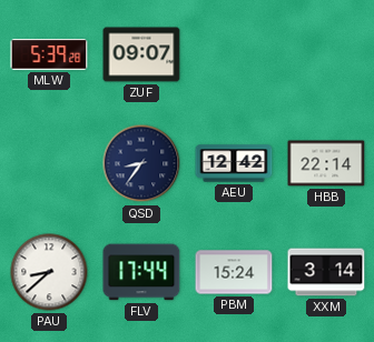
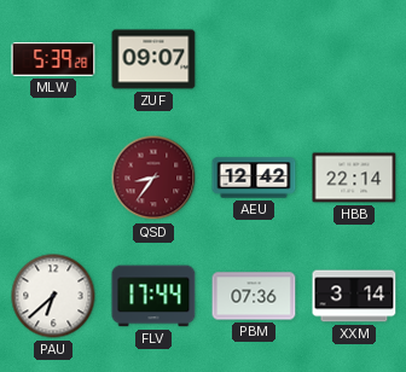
QSD dial: navy -> burgundy (153, 178)
PAU: 8:38 -> 6:38 (53, 296)
PBM: 15:24 -> 07:36 (254, 296)
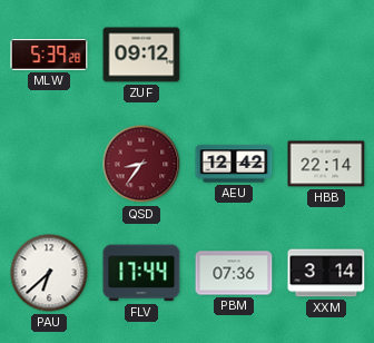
ZUF: 09:07 -> 09:12 (141, 55)
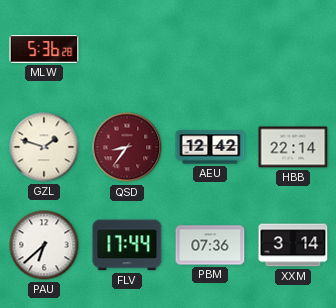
MLW: 5:39 -> 5:36 (44, 49)
ZUF: 09:12 -> none (141, 55)
GZL: none -> 1:48 (44, 147)
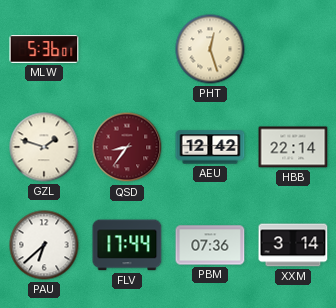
MLW: 5:36:28 -> 5:36:01 (44, 49)
PHT: none -> 12:27 (210, 49)
